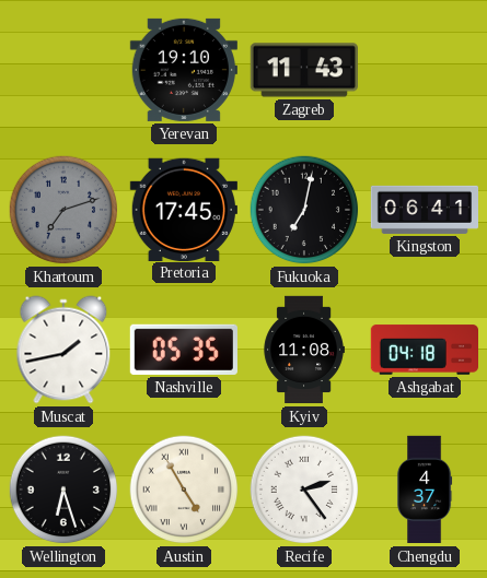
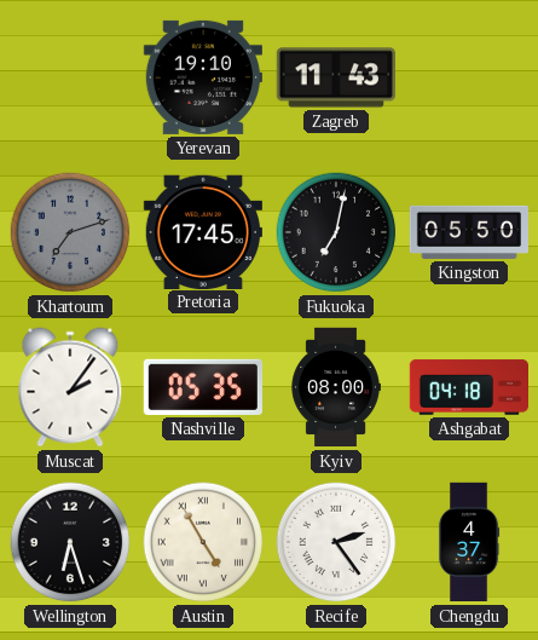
Kingston: 06:41 -> 05:50 (469, 232)
Muscat: 1:43 -> 2:06 (70, 387)
Kyiv: 11:08 -> 08:00 (336, 387)
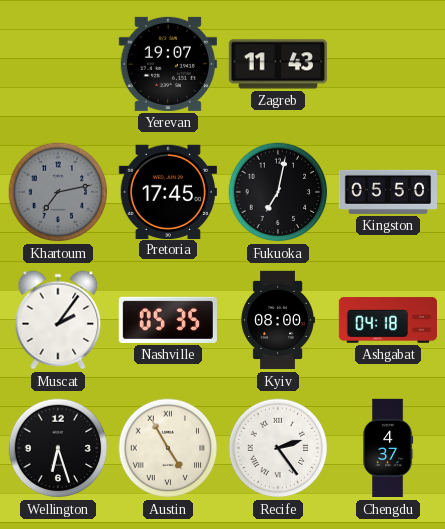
Yerevan: 19:10 -> 19:07 (168, 64)
Khartoum: 7:12 -> 7:13 (58, 192)
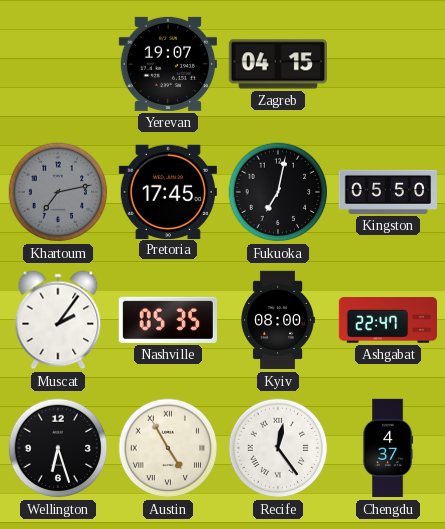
Zagreb: 11:43 -> 04:15 (278, 64)
Ashgabat: 04:18 -> 22:47 (387, 320)
Recife: 2:24 -> 12:24 (278, 448)
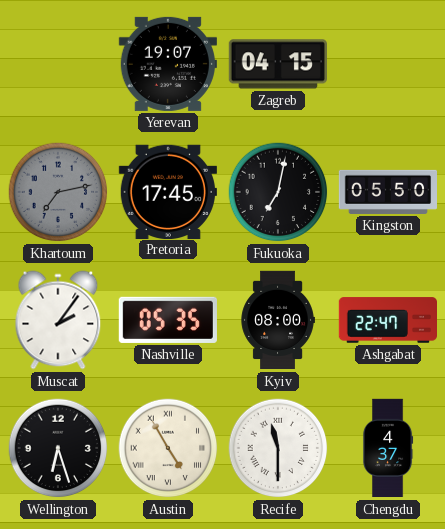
Recife: 12:24 -> 11:30 (278, 448)
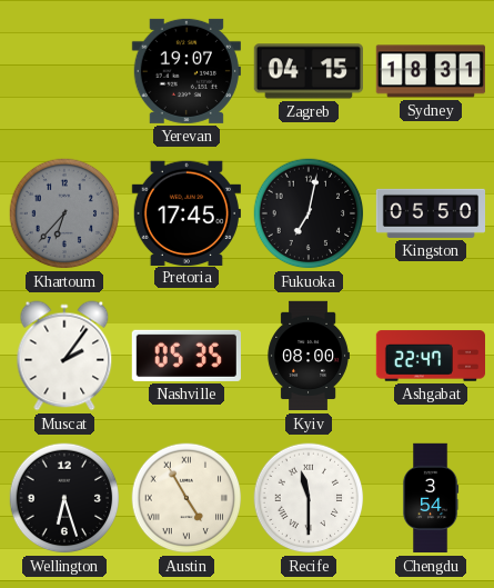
Sydney: none -> 18:31 (431, 71)
Khartoum: 7:13 -> 6:37 (64, 213)
Chengdu: 4:37 -> 3:54 (431, 498)
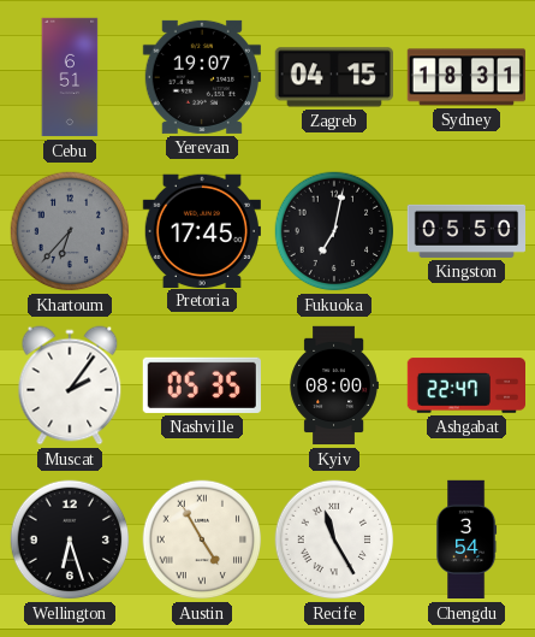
Cebu: none -> 6:51 (70, 77)
Recife: 11:30 -> 11:25 (334, 539)
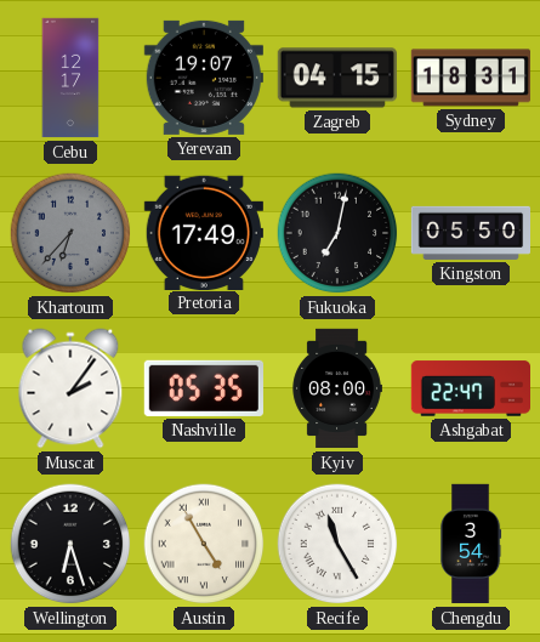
Cebu: 6:51 -> 12:17 (70, 78)
Pretoria: 17:45 -> 17:49 (204, 232)
